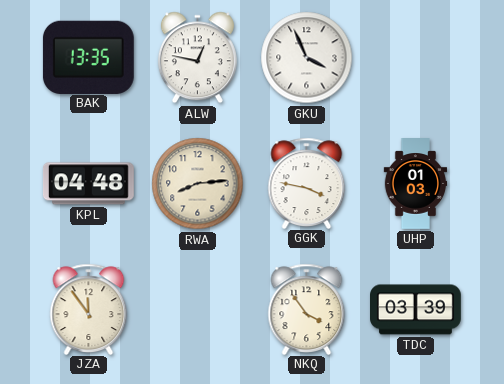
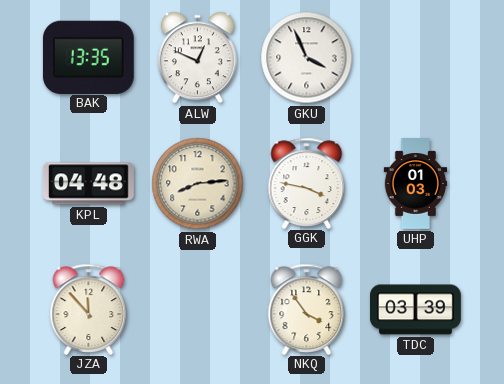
ALW: 12:47 -> 12:49 (197, 58)
JZA: 11:54 -> 11:53 (89, 309)
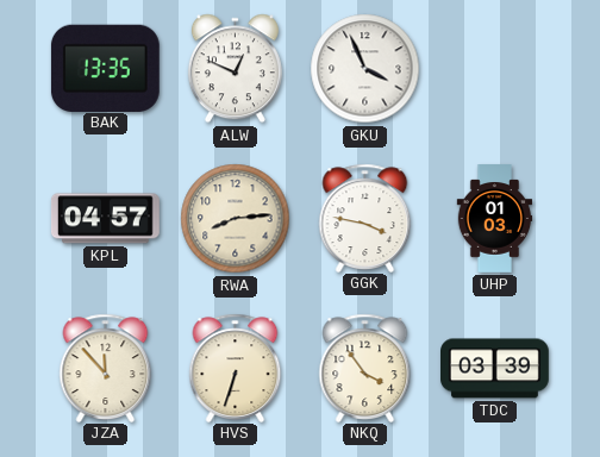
KPL: 04:48 -> 04:57 (105, 219)
HVS: none -> 6:33 (236, 368)
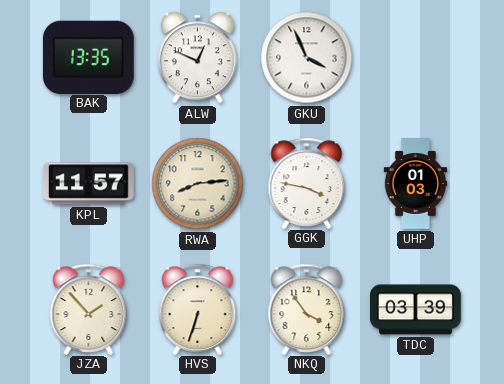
KPL: 04:57 -> 11:57 (88, 184)
JZA: 11:53 -> 1:53 (89, 309)
